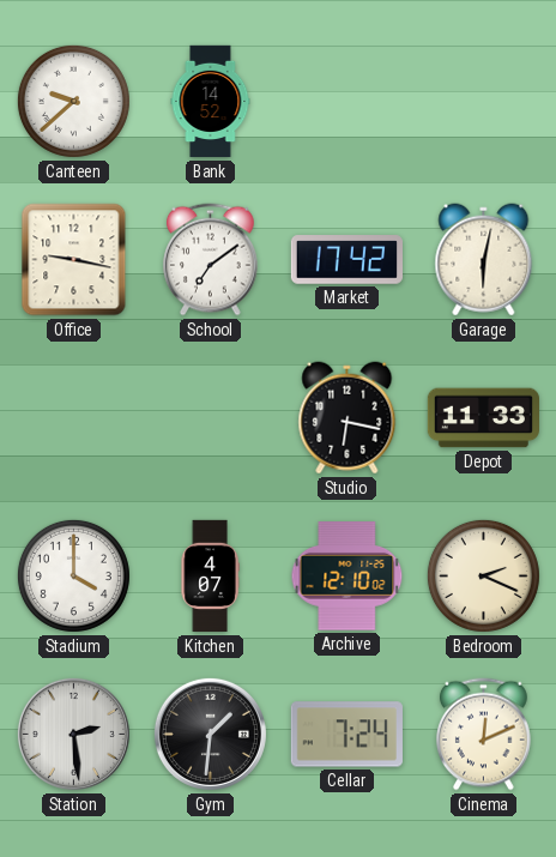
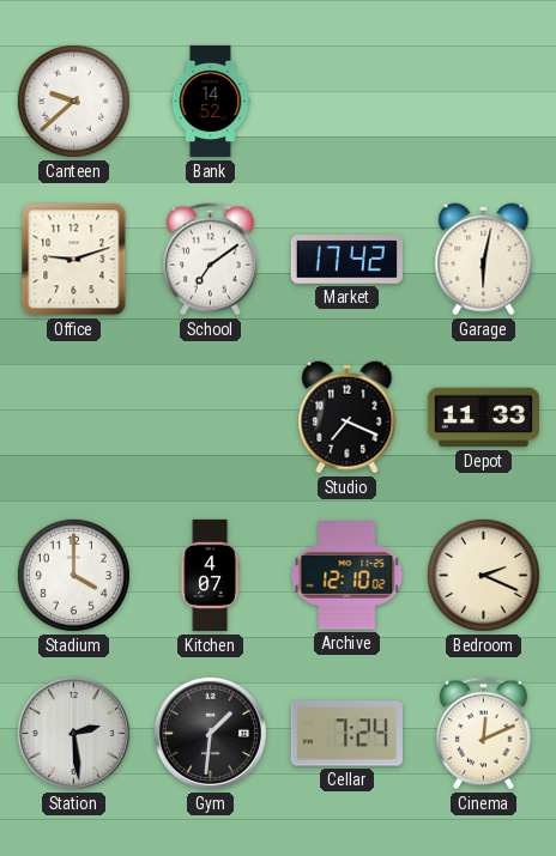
Office: 9:17 -> 9:12 (74, 260)
Studio: 6:17 -> 7:19 (347, 418)
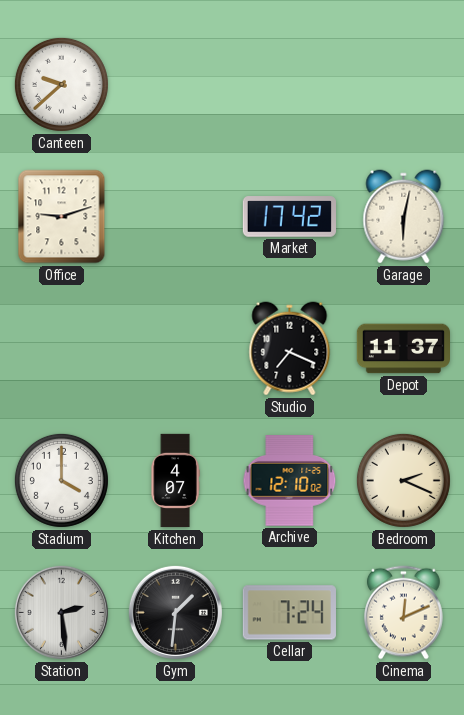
Bank: 14:52 -> none (211, 102)
School: 7:09 -> none (211, 260)
Depot: 11:33 -> 11:37 (403, 349)
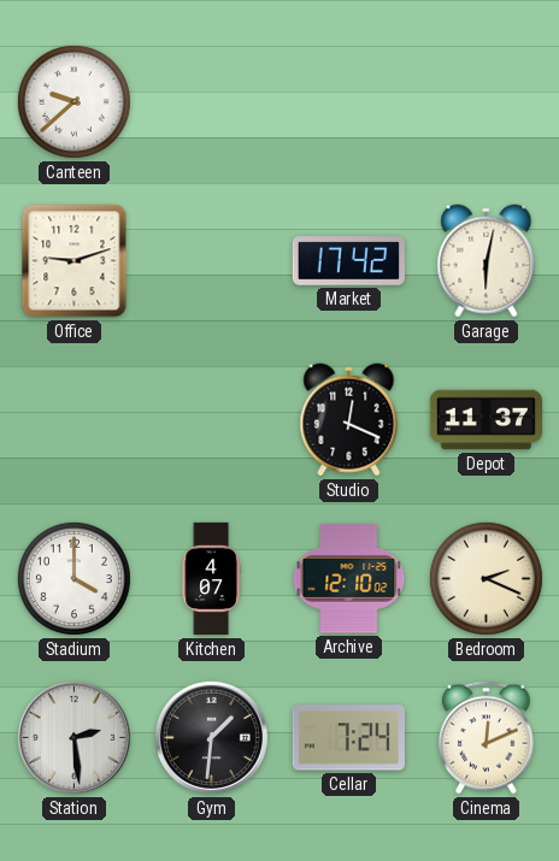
Studio: 7:19 -> 12:19 (349, 420)
